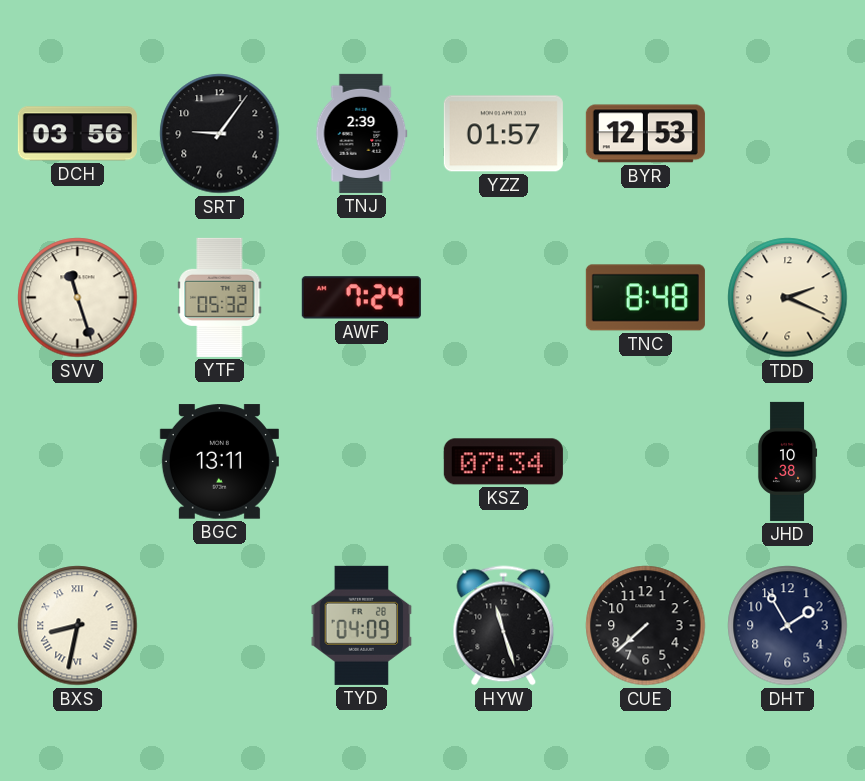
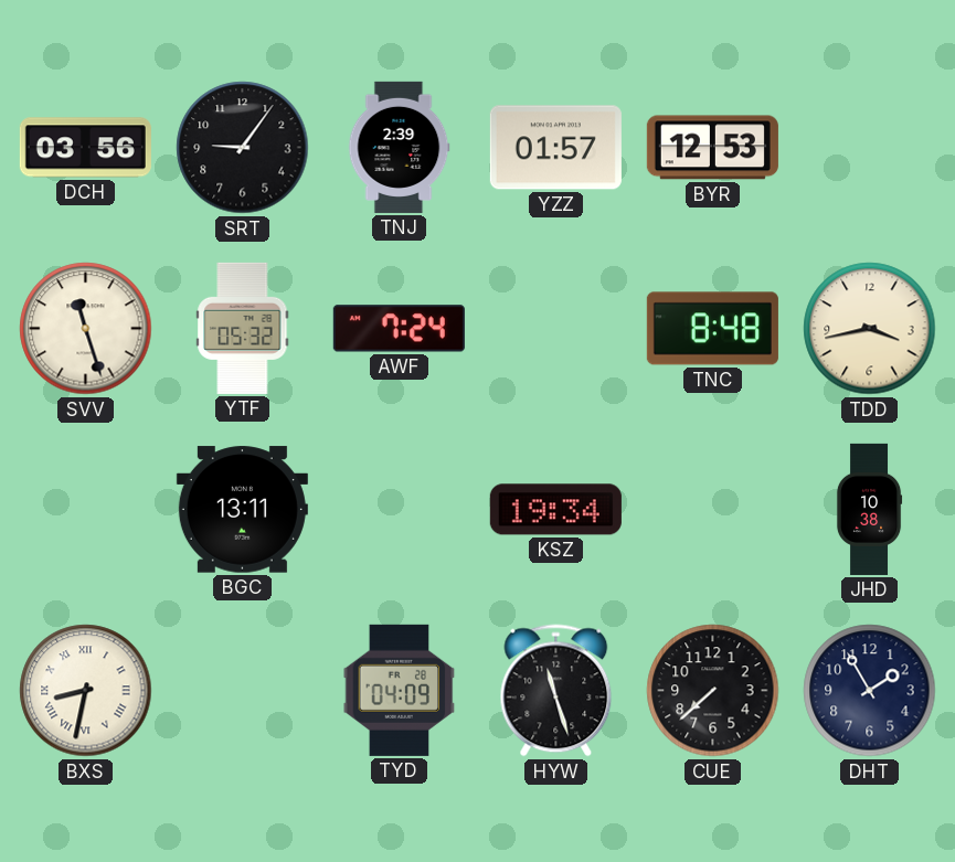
TDD: 2:19 -> 3:43 (870, 329)
KSZ: 07:34 -> 19:34 (555, 510)
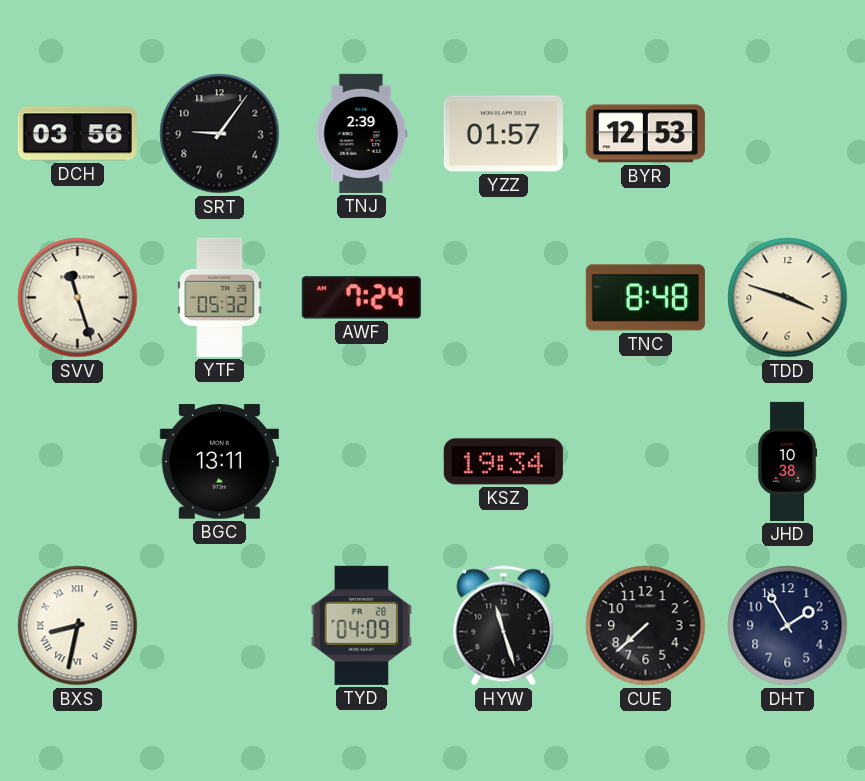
TDD: 3:43 -> 3:48 (788, 298)
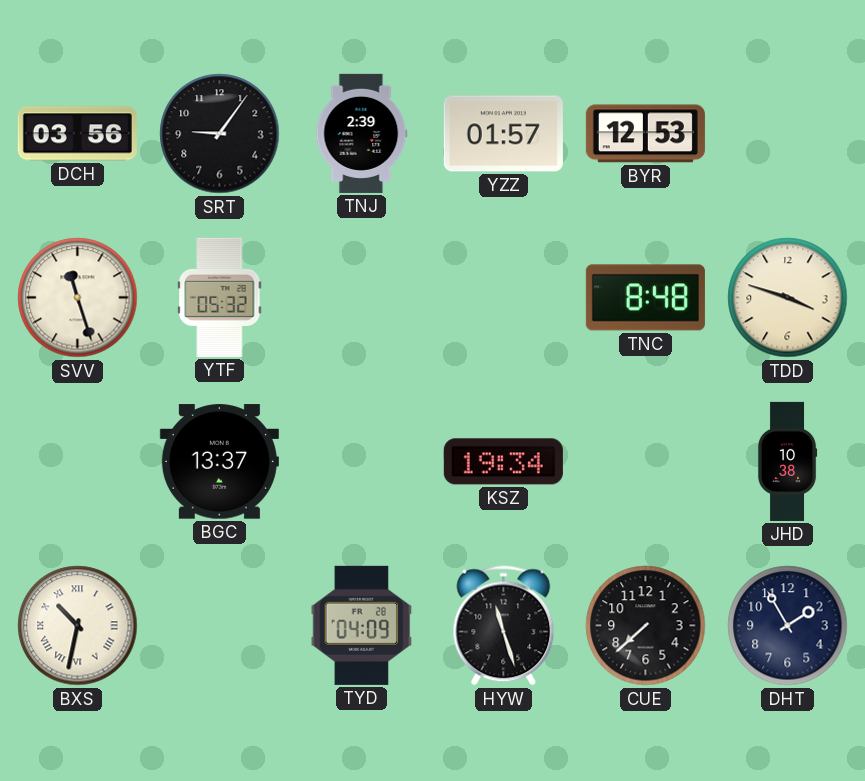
AWF: 7:24 -> none (361, 298)
BGC: 13:11 -> 13:37 (219, 462)
BXS: 8:32 -> 10:32 (78, 626)
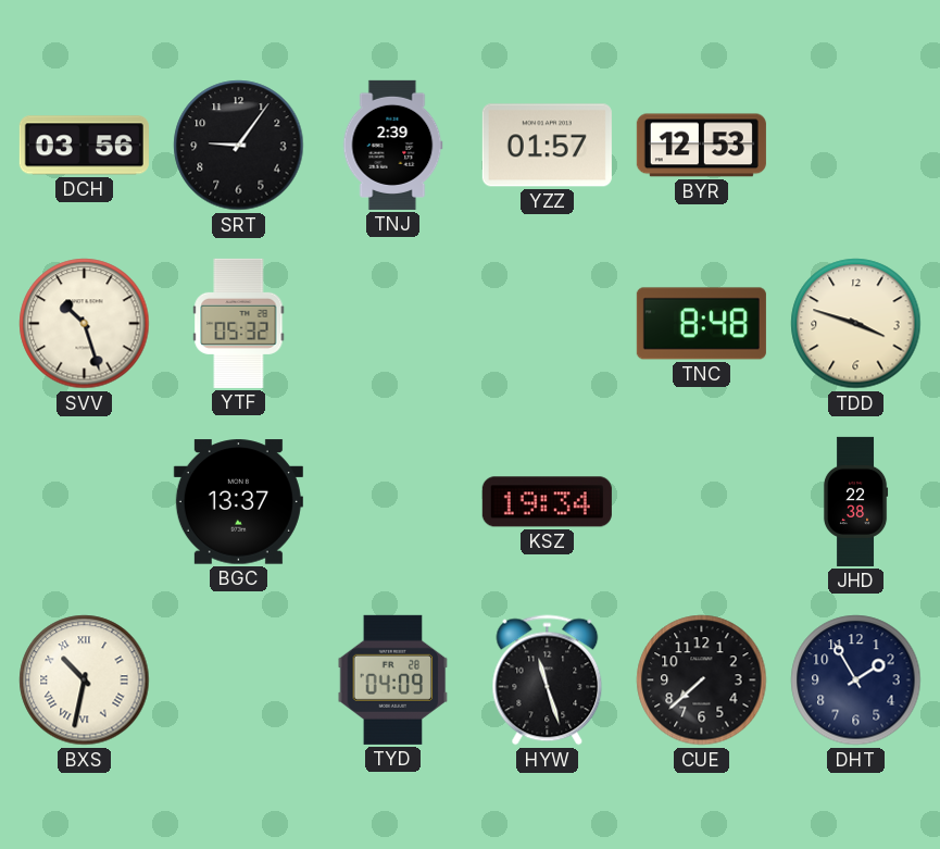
SVV: 11:27 -> 10:27 (85, 324)
JHD: 10:38 -> 22:38 (855, 501)
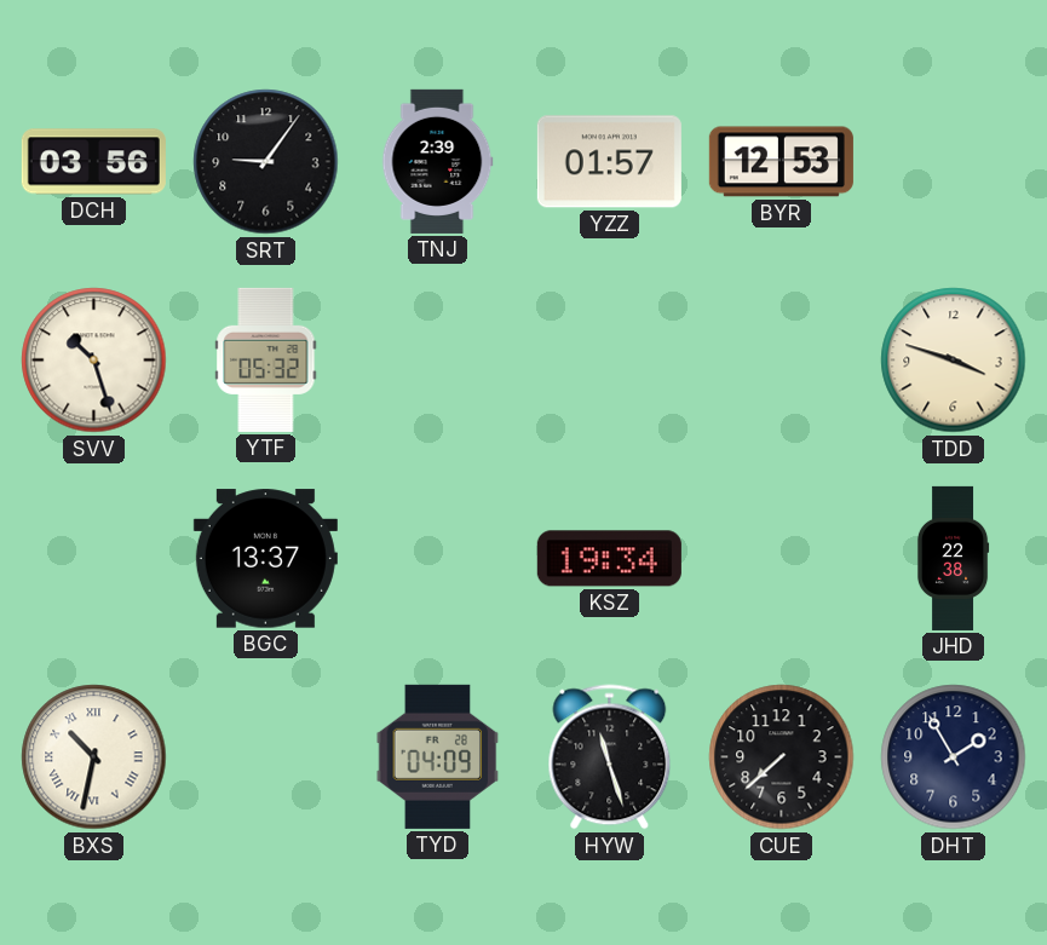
TNC: 8:48 -> none (701, 324)
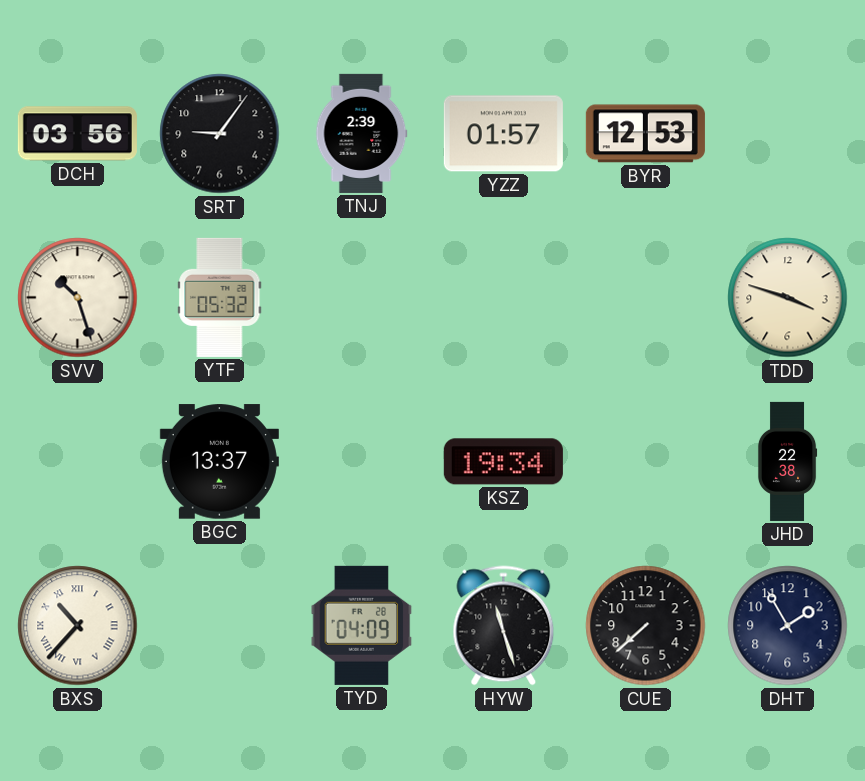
BXS: 10:32 -> 10:37 (78, 626)
